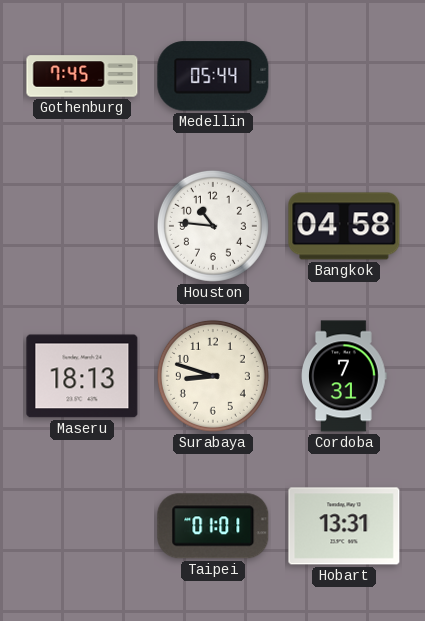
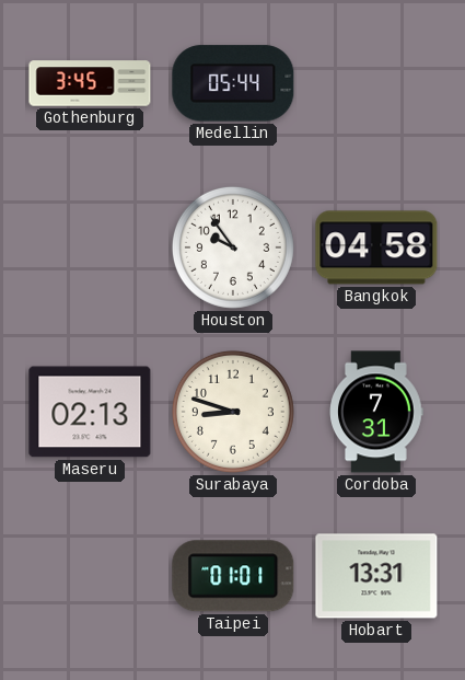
Gothenburg: 7:45 -> 3:45 (90, 83)
Houston: 10:46 -> 9:54 (233, 247)
Maseru: 18:13 -> 02:13 (90, 412)
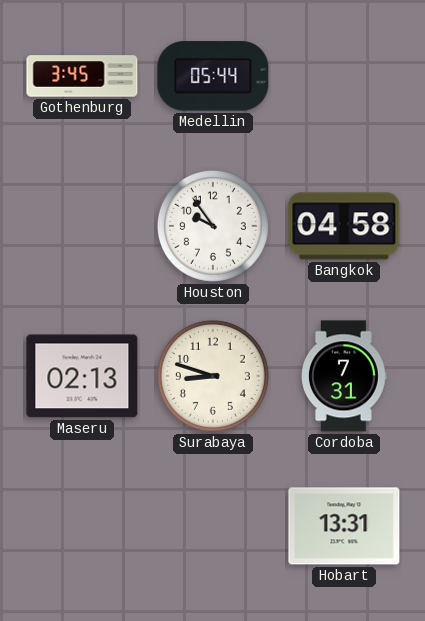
Taipei: 01:01 -> none (233, 576)
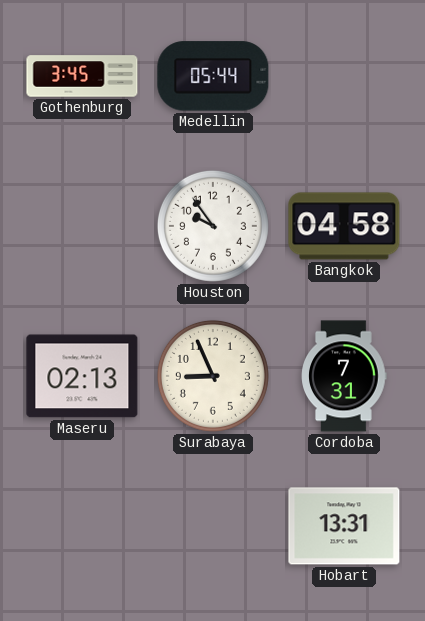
Surabaya: 8:48 -> 8:56 (213, 376)
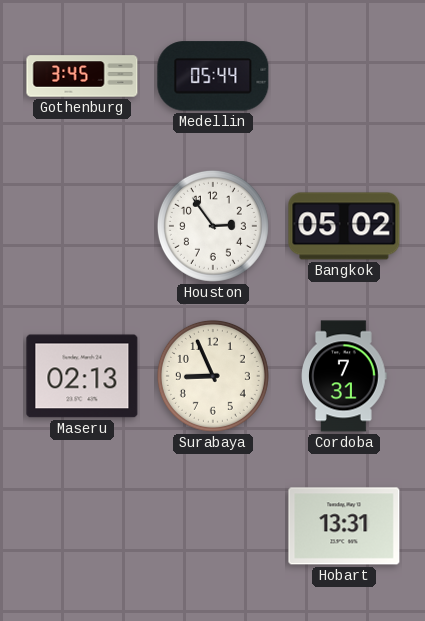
Houston: 9:54 -> 2:54 (213, 226)
Bangkok: 04:58 -> 05:02 (344, 226)
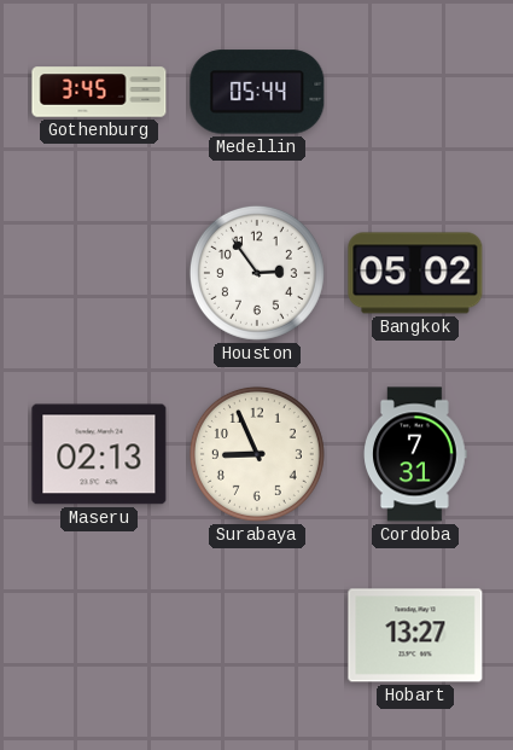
Hobart: 13:31 -> 13:27 (415, 635)
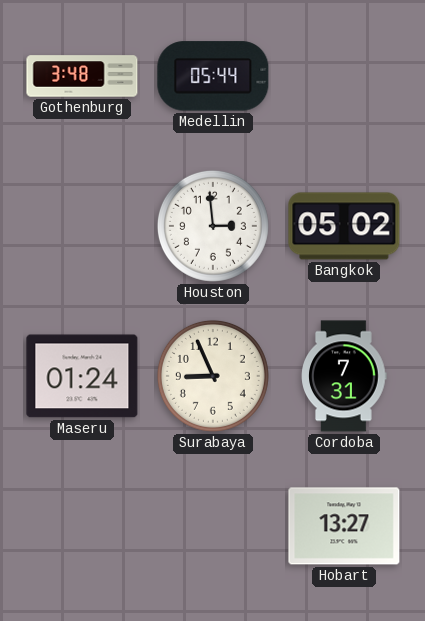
Gothenburg: 3:45 -> 3:48 (82, 76)
Houston: 2:54 -> 2:59 (213, 226)
Maseru: 02:13 -> 01:24 (82, 376)
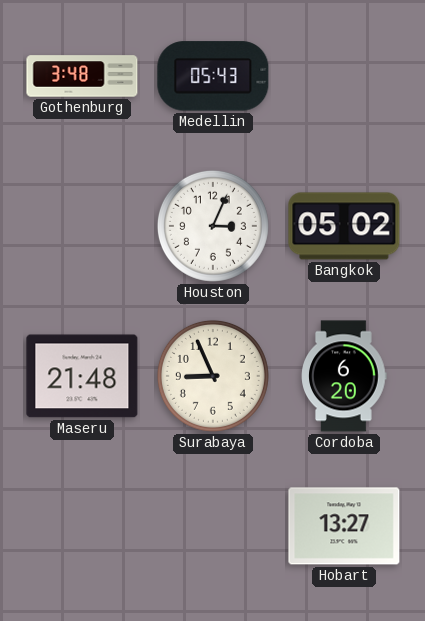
Medellin: 05:44 -> 05:43 (213, 76)
Houston: 2:59 -> 3:04 (213, 226)
Maseru: 01:24 -> 21:48 (82, 376)
Cordoba: 7:31 -> 6:20 (344, 376)
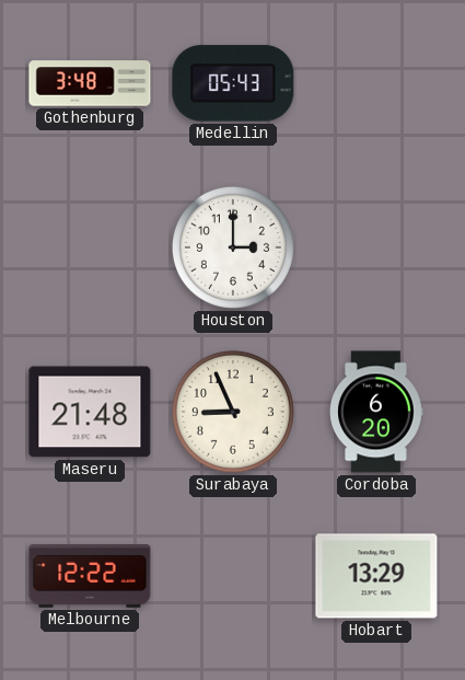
Houston: 3:04 -> 3:00 (233, 247)
Bangkok: 05:02 -> none (344, 226)
Melbourne: none -> 12:22 (90, 576)
Hobart: 13:27 -> 13:29 (376, 576)
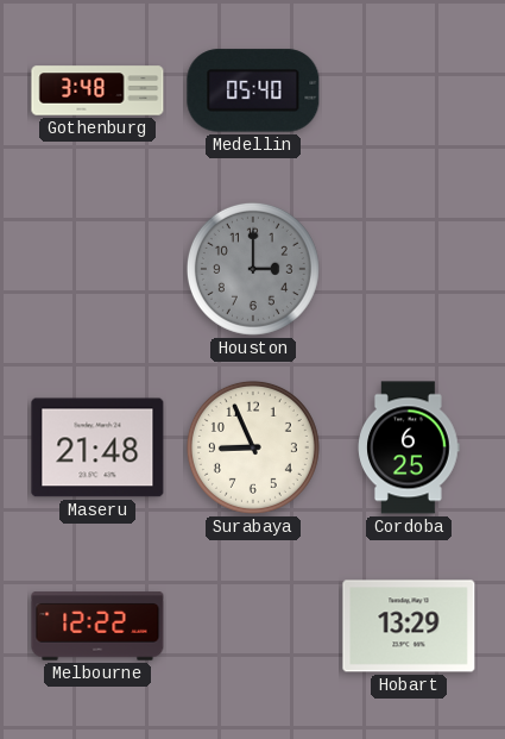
Medellin: 05:43 -> 05:40 (253, 90)
Houston dial: white -> grey (253, 269)
Cordoba: 6:20 -> 6:25 (409, 447)
